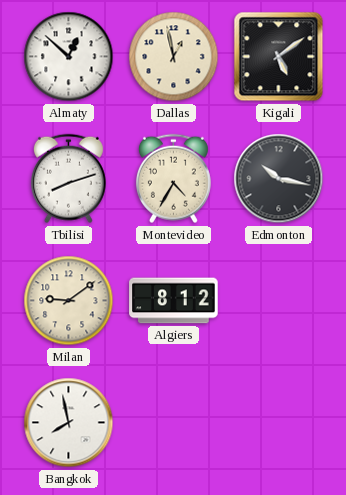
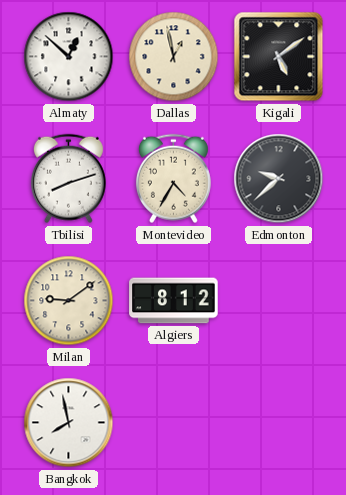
Edmonton: 10:17 -> 9:38 (279, 179)
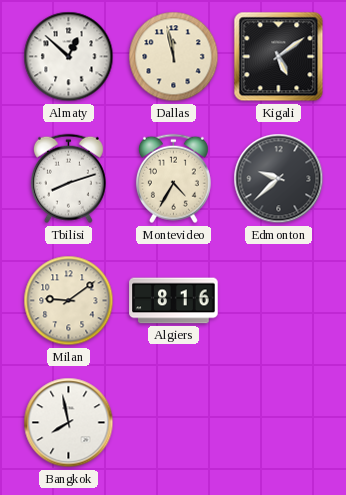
Dallas: 12:58 -> 11:58 (174, 57)
Algiers: 8:12 -> 8:16 (174, 301)
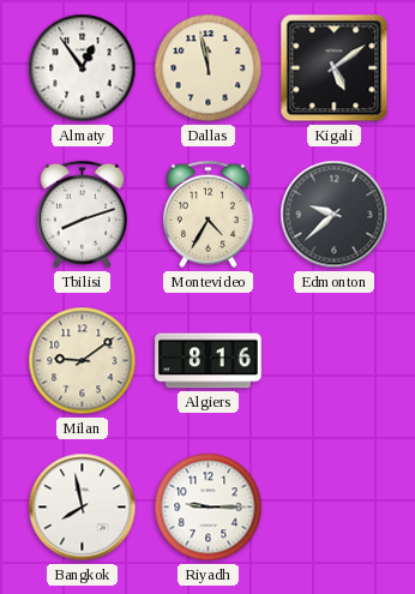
Almaty: 12:52 -> 12:54 (83, 68)
Riyadh: none -> 9:15 (209, 508)
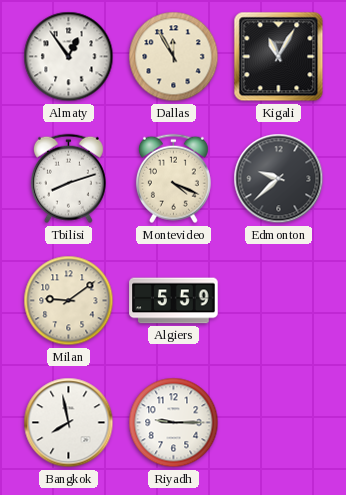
Dallas: 11:58 -> 11:55 (174, 57)
Kigali: 5:09 -> 11:05 (279, 57)
Montevideo: 4:35 -> 4:19 (173, 179)
Algiers: 8:16 -> 5:59 (174, 301)
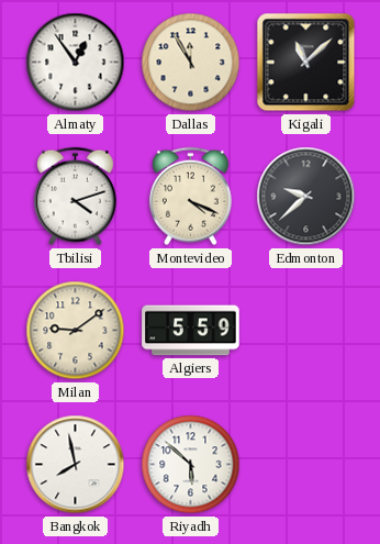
Kigali: 11:05 -> 11:08 (306, 63)
Tbilisi: 8:12 -> 4:12 (75, 197)
Riyadh: 9:15 -> 5:52 (191, 465)
